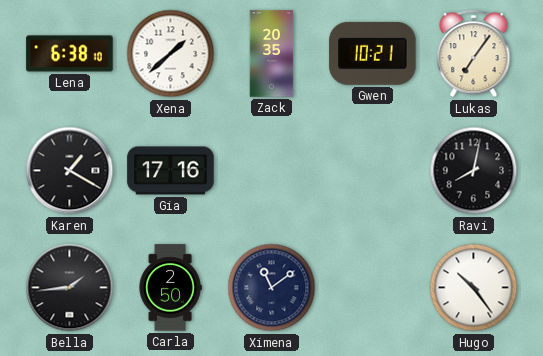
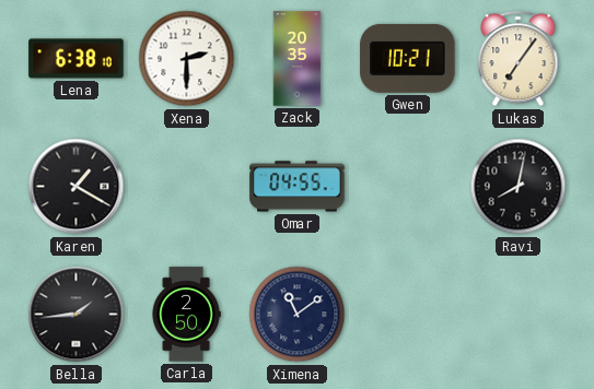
Xena: 1:38 -> 2:30 (187, 59)
Gia: 17:16 -> none (171, 171)
Omar: none -> 04:55 (298, 187)
Hugo: 10:24 -> none (474, 288)
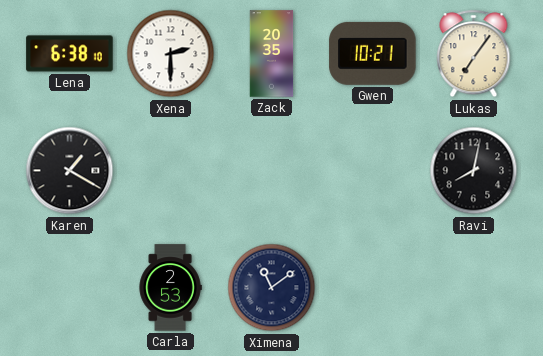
Omar: 04:55 -> none (298, 187)
Bella: 1:44 -> none (77, 315)
Carla: 2:50 -> 2:53 (170, 288)
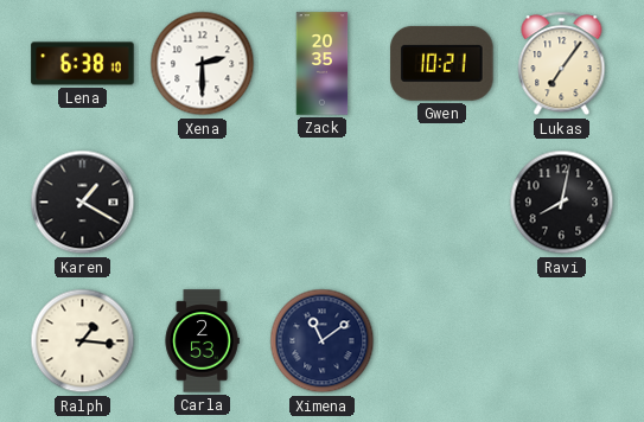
Ralph: none -> 1:16 (83, 341)
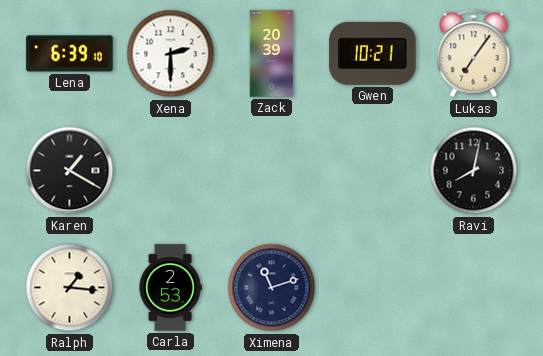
Lena: 6:38 -> 6:39 (70, 54)
Zack: 20:35 -> 20:39 (272, 54)
Ximena: 11:09 -> 11:12 (272, 288)
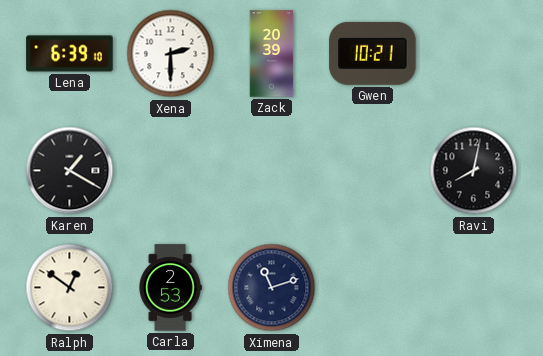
Lukas: 7:06 -> none (474, 54)
Ralph: 1:16 -> 12:51 (70, 288)
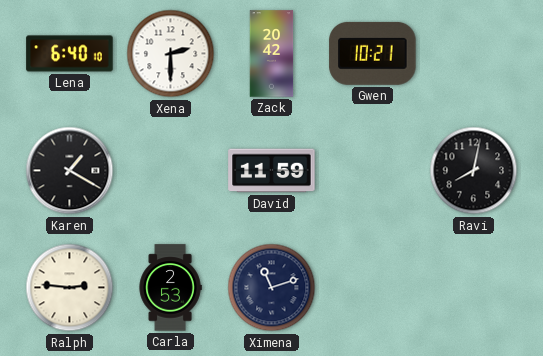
Lena: 6:39 -> 6:40 (70, 54)
Zack: 20:39 -> 20:42 (272, 54)
David: none -> 11:59 (272, 171)
Ralph: 12:51 -> 2:46 (70, 288)
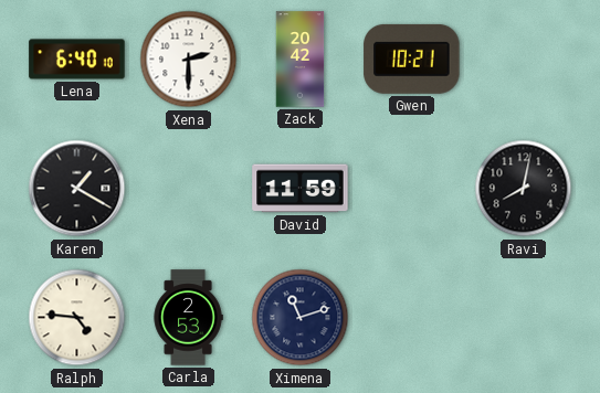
Ralph: 2:46 -> 4:46 (77, 318)
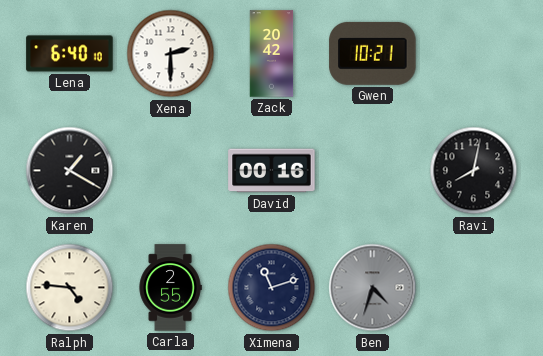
David: 11:59 -> 00:16 (272, 171)
Carla: 2:53 -> 2:55 (170, 288)
Ben: none -> 4:33 (373, 288)
